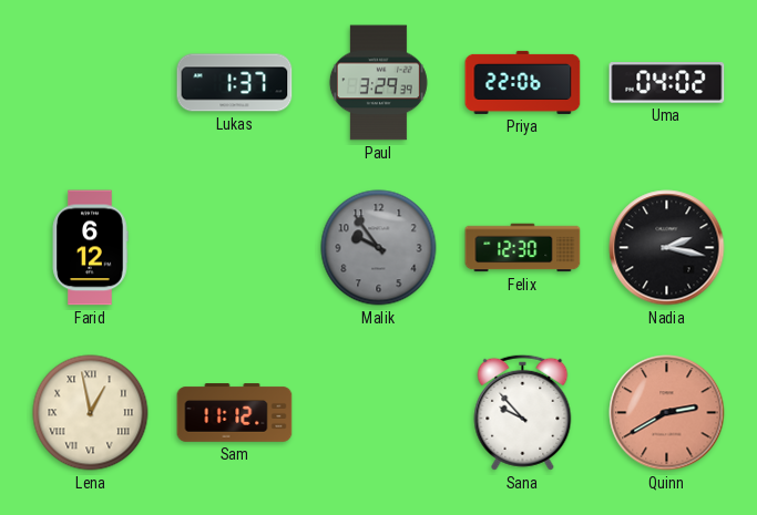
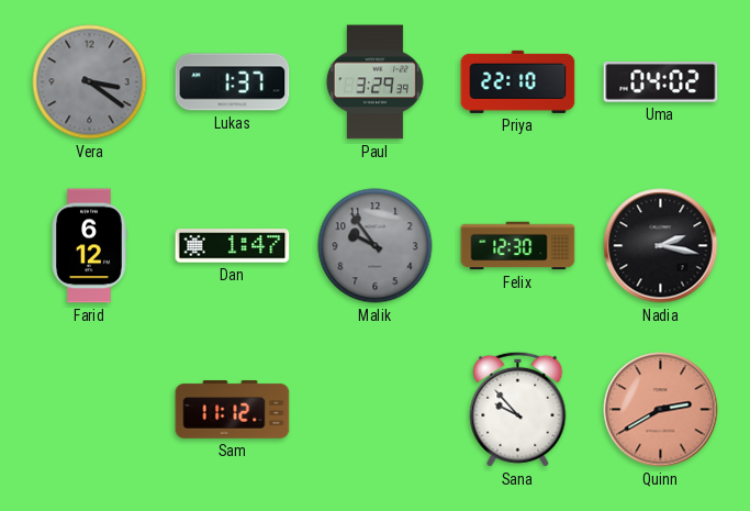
Vera: none -> 3:21 (90, 82)
Priya: 22:06 -> 22:10 (518, 81)
Dan: none -> 1:47 (233, 246)
Lena: 12:58 -> none (91, 413)
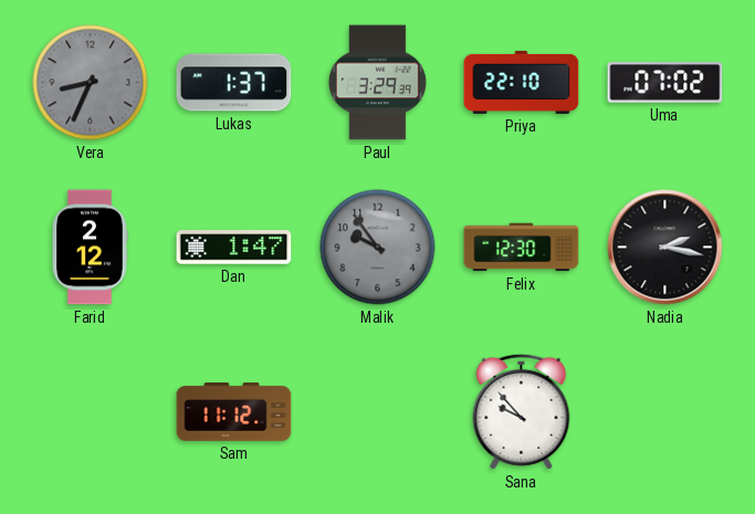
Vera: 3:21 -> 8:34 (91, 83)
Uma: 04:02 -> 07:02 (665, 83)
Farid: 6:12 -> 2:12 (90, 248)
Quinn: 2:40 -> none (661, 410)
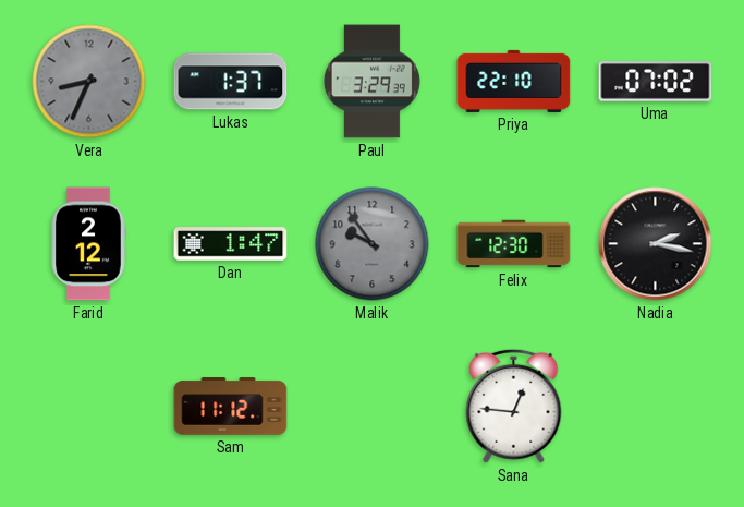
Sana: 9:53 -> 12:46 (514, 406)
